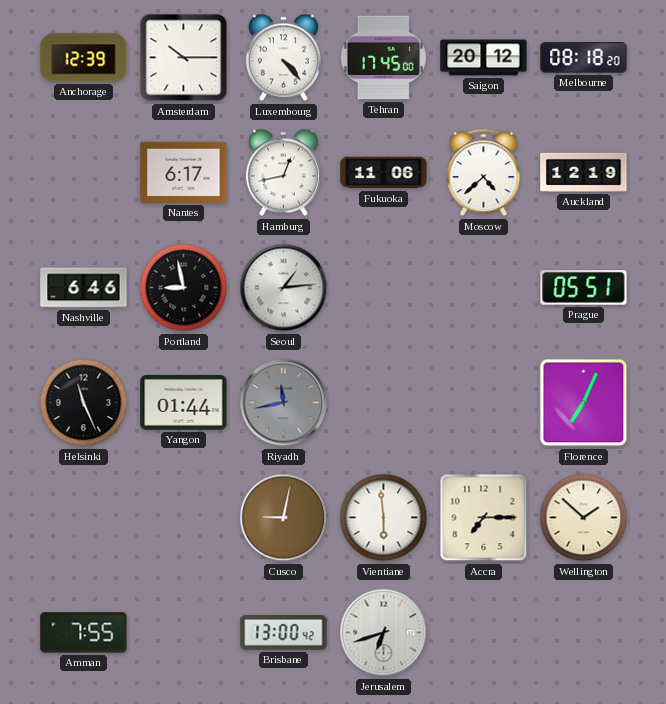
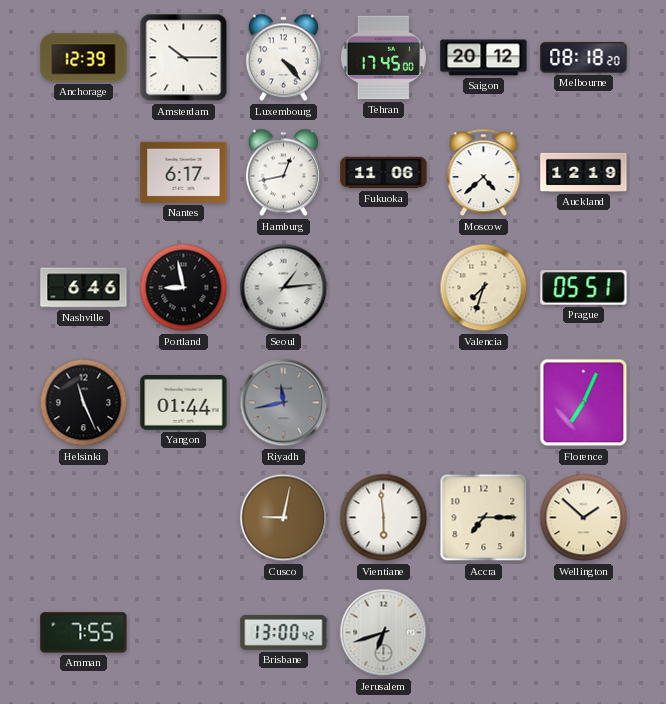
Valencia: none -> 7:33 (484, 288)
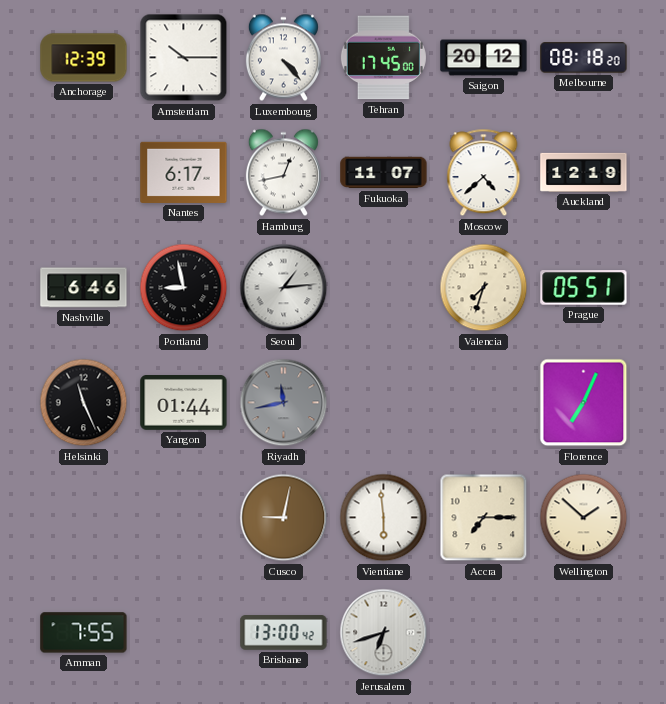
Fukuoka: 11:06 -> 11:07 (384, 173)
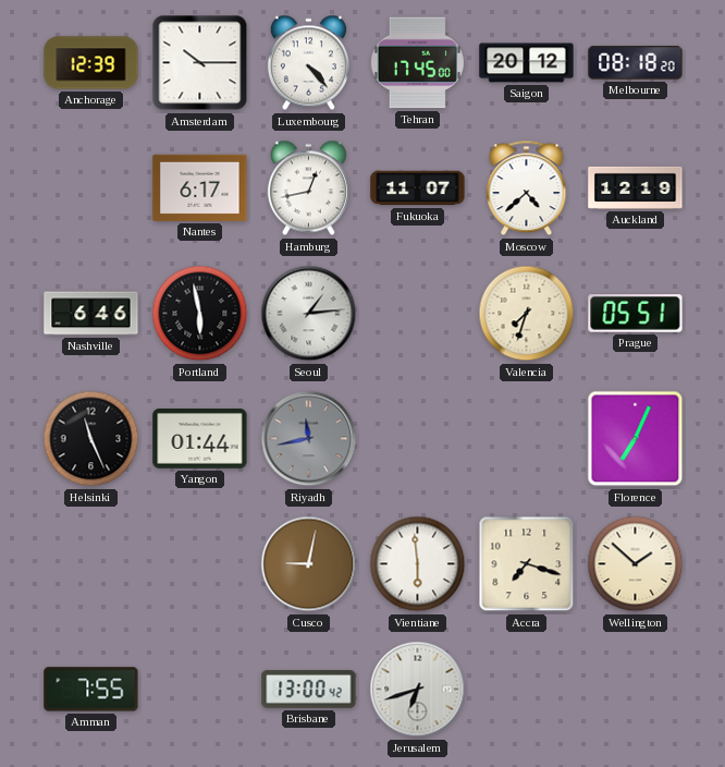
Portland: 8:58 -> 5:58 (200, 314)
Accra: 7:15 -> 7:18 (527, 564)
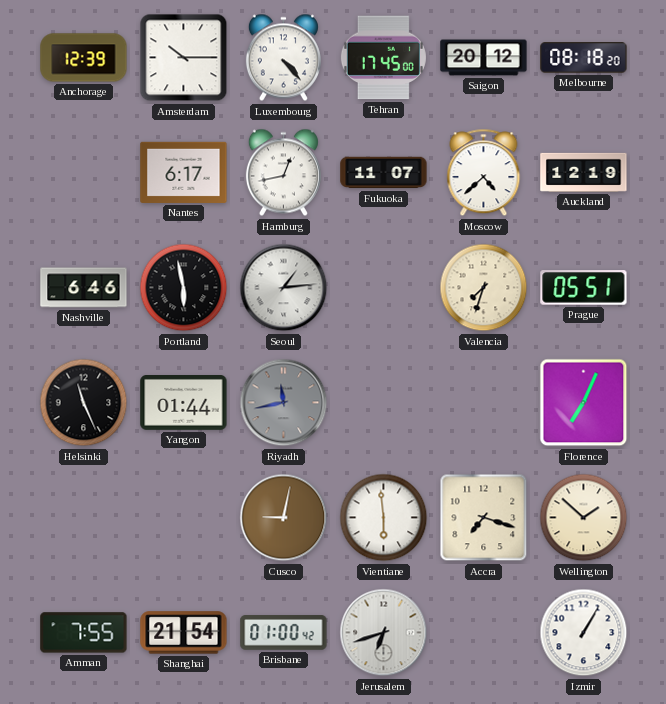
Shanghai: none -> 21:54 (184, 633)
Brisbane: 13:00 -> 01:00 (284, 633)
Izmir: none -> 1:05 (584, 633)
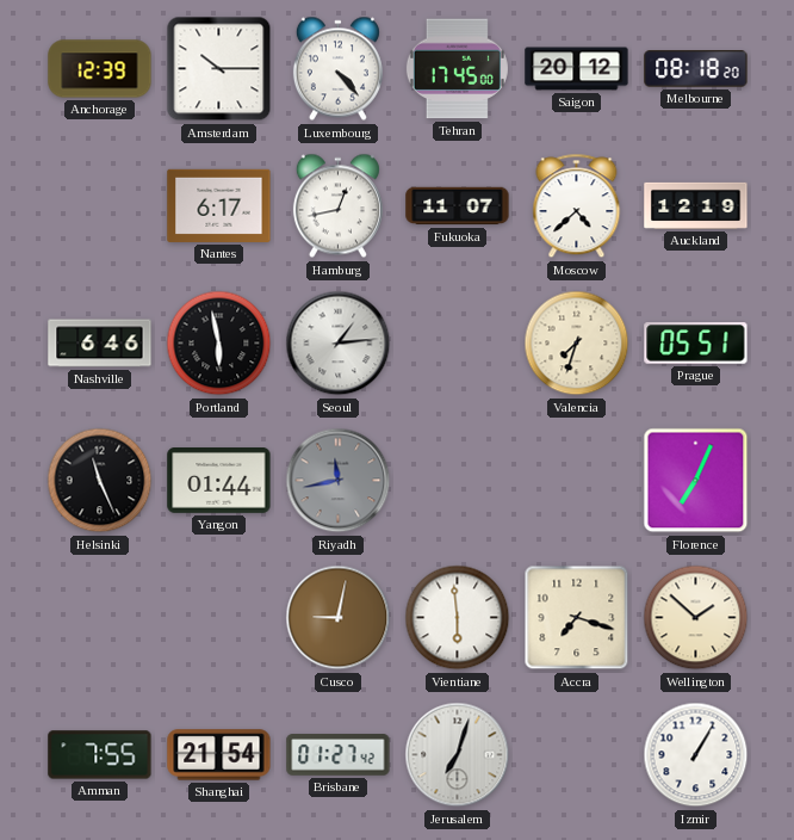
Brisbane: 01:00 -> 01:27 (339, 755)
Jerusalem: 6:42 -> 7:03 (458, 755)
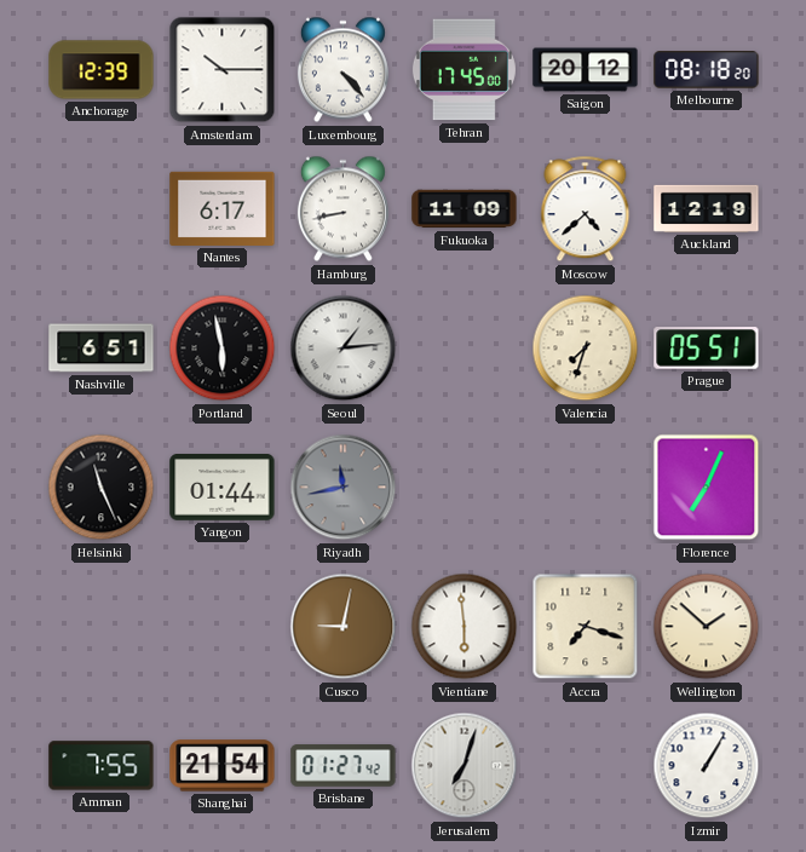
Hamburg: 12:43 -> 8:43 (342, 209)
Fukuoka: 11:07 -> 11:09 (465, 209)
Nashville: 6:46 -> 6:51 (102, 349)
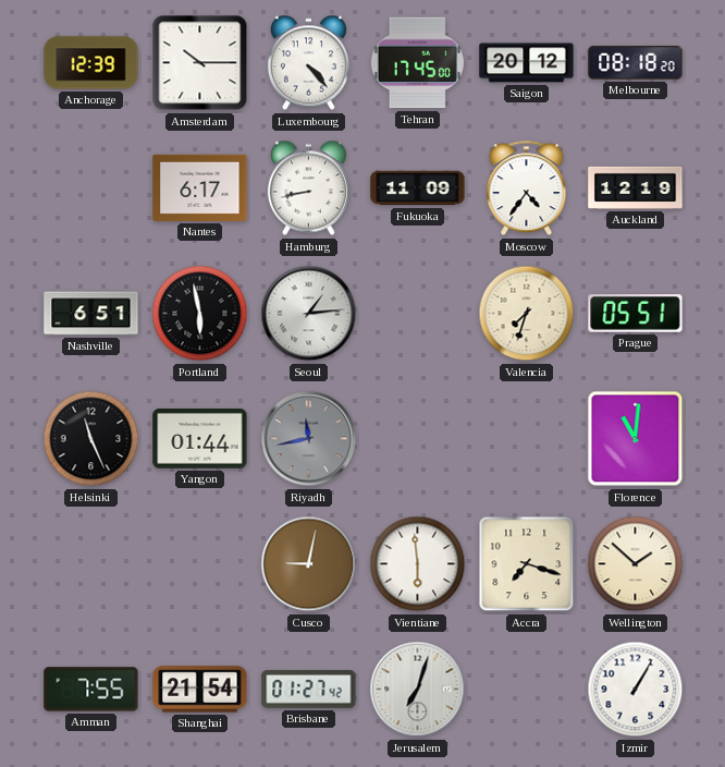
Moscow: 4:38 -> 4:36 (527, 188)
Florence: 7:04 -> 11:01 (636, 439)
